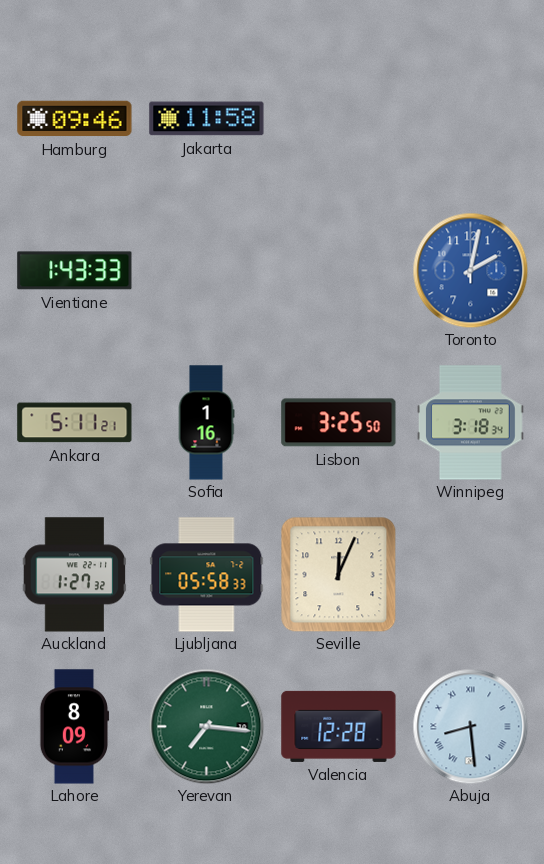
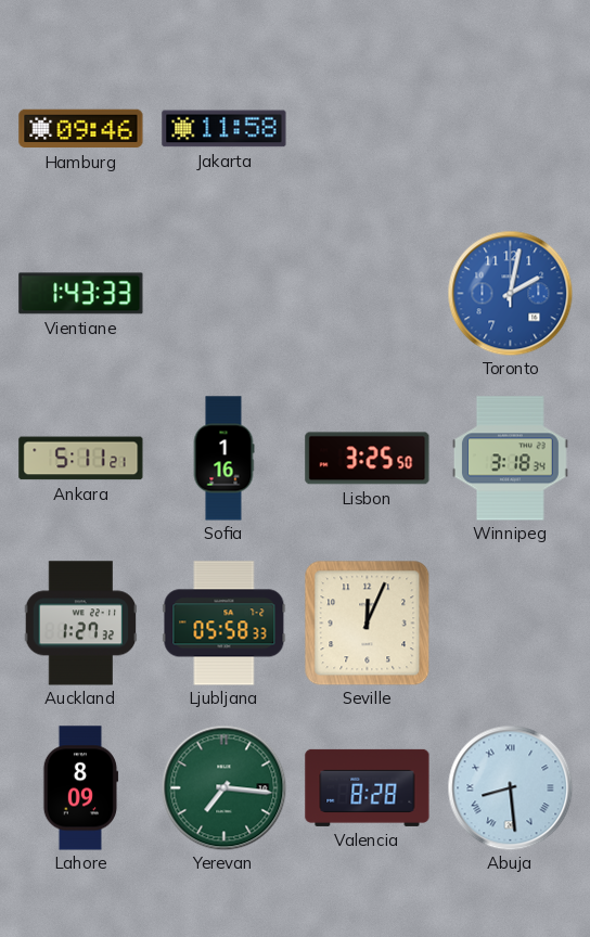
Valencia: 12:28 -> 8:28 (368, 787)
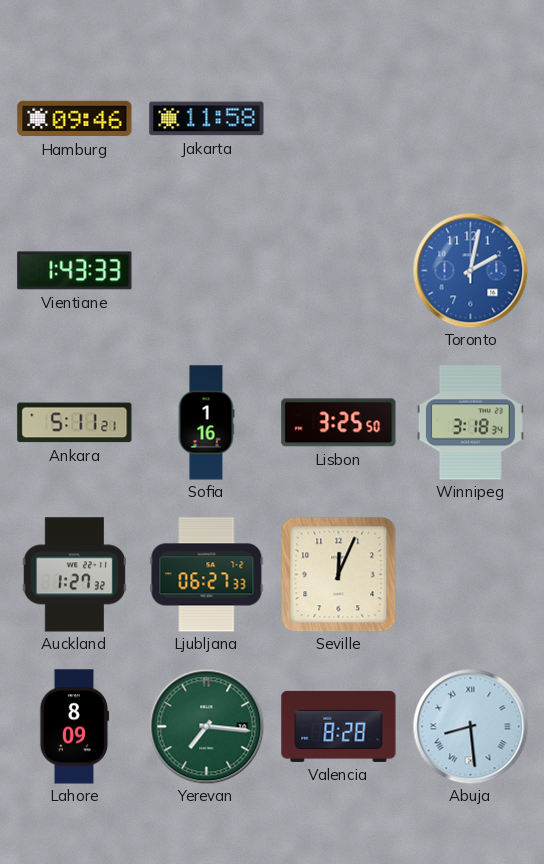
Ljubljana: 05:58 -> 06:27 (207, 575)
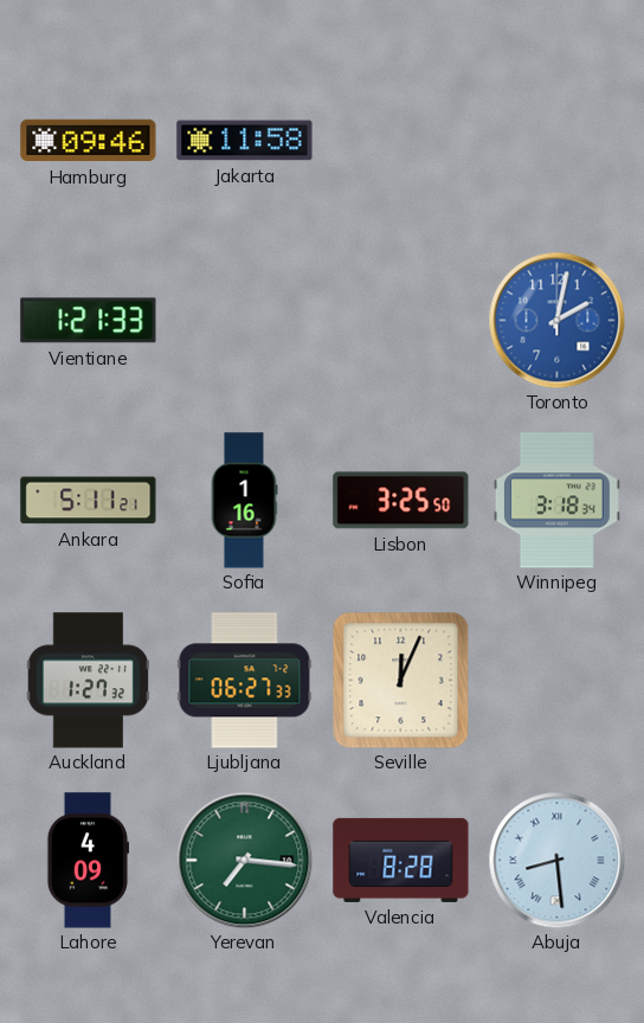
Vientiane: 1:43 -> 1:21 (89, 321)
Lahore: 8:09 -> 4:09 (88, 861)
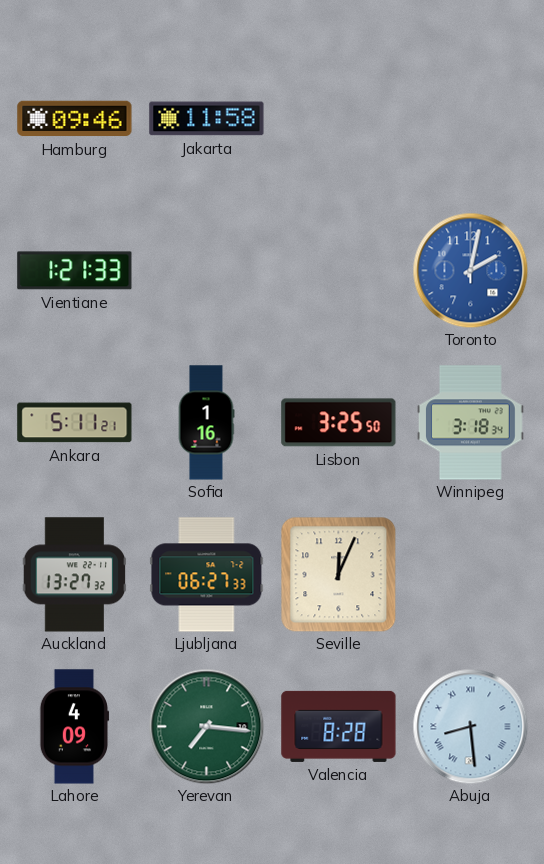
Auckland: 1:27 -> 13:27 (75, 575)
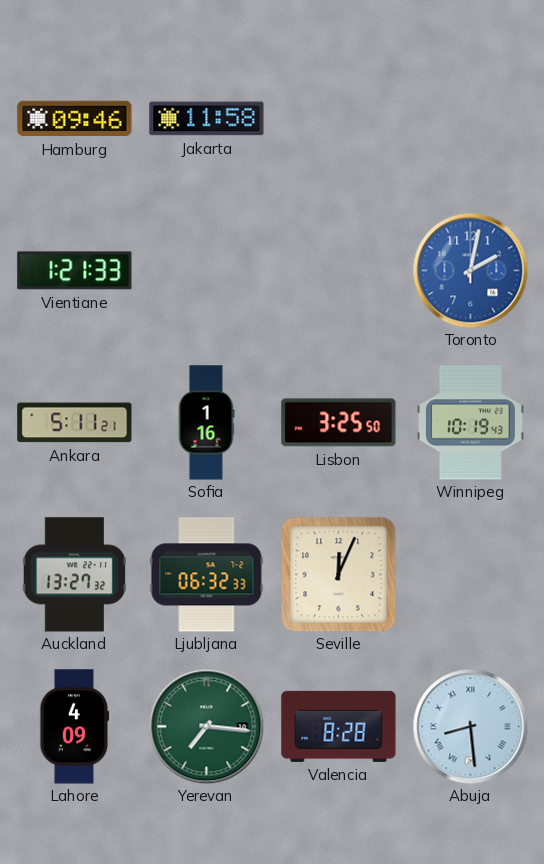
Winnipeg: 3:18 -> 10:19 (470, 423)
Ljubljana: 06:27 -> 06:32 (207, 575)
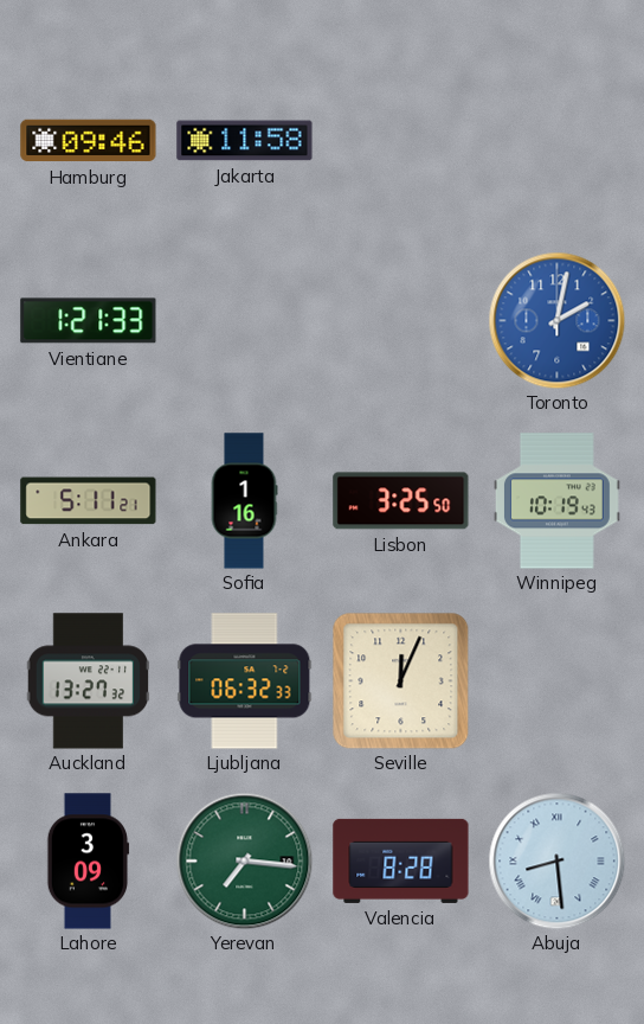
Lahore: 4:09 -> 3:09 (88, 862)
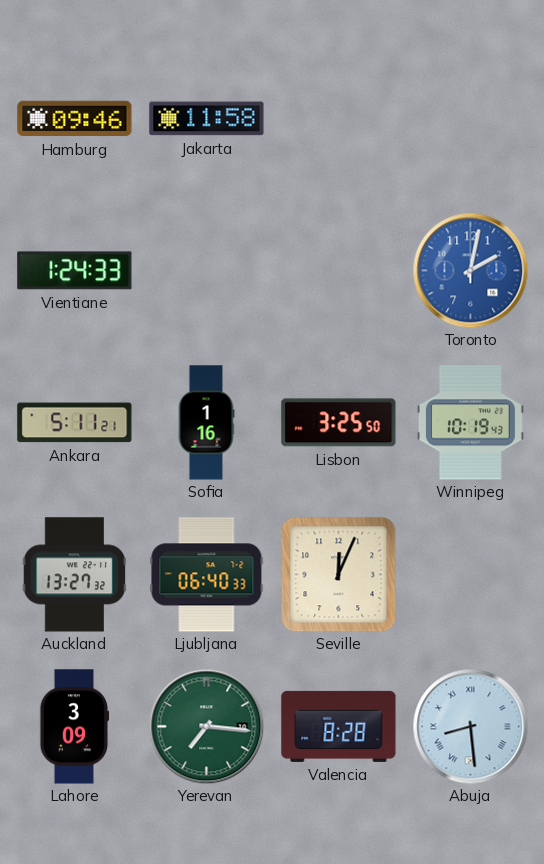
Vientiane: 1:21 -> 1:24 (75, 271)
Ljubljana: 06:32 -> 06:40 (207, 575)
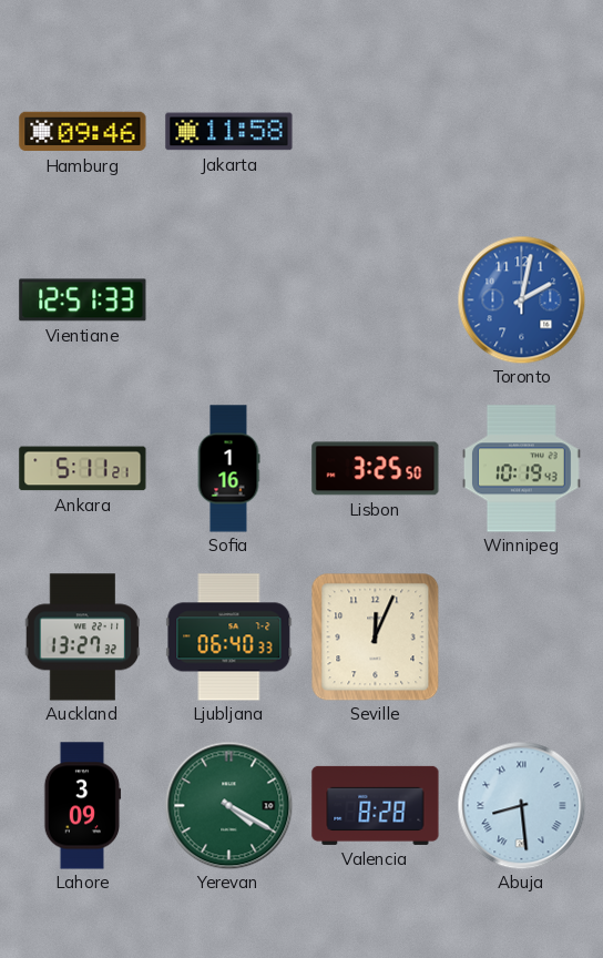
Vientiane: 1:24 -> 12:51 (83, 300)
Yerevan: 7:16 -> 4:20 (228, 805)
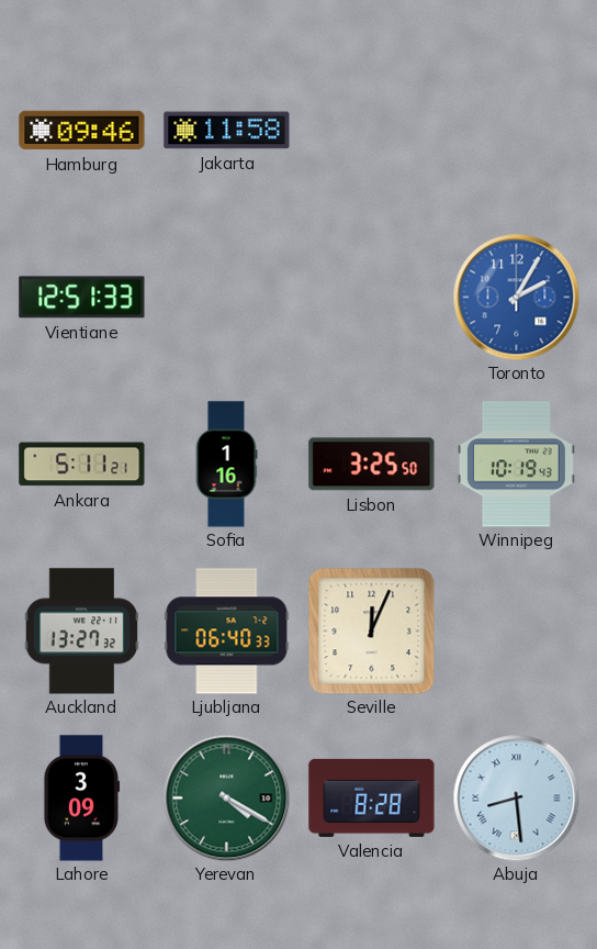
Toronto: 2:02 -> 2:05 (516, 297)
